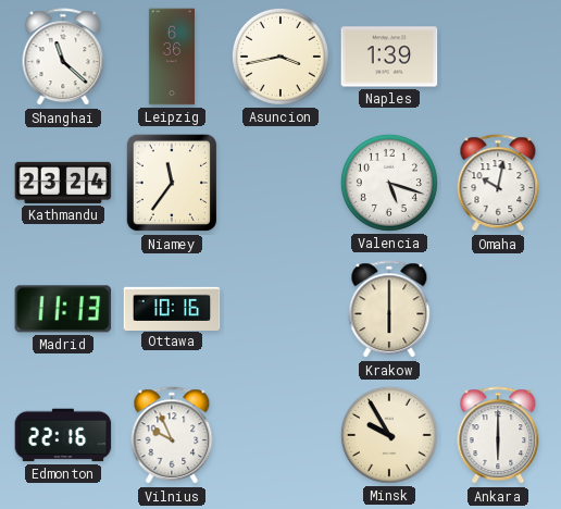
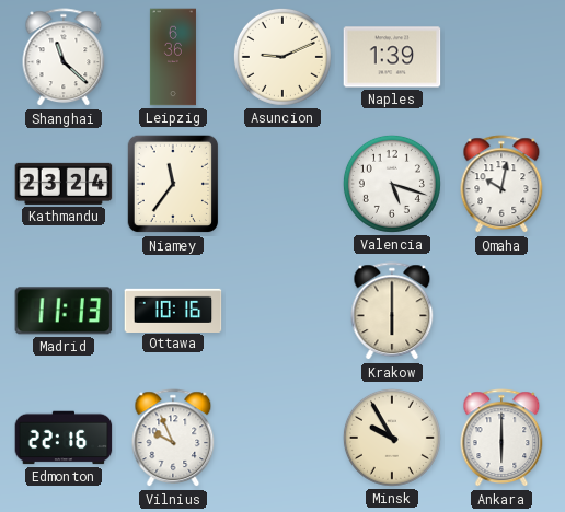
Asuncion: 3:43 -> 9:11 (282, 57)
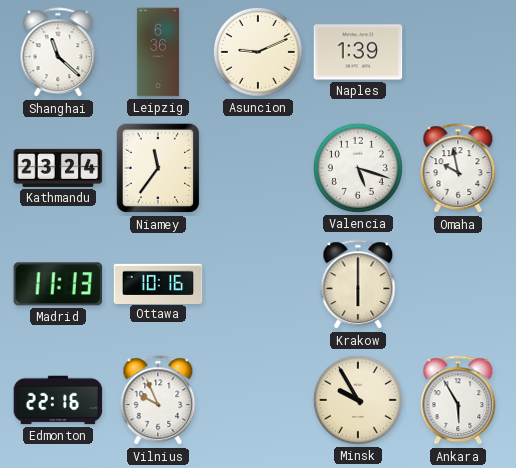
Omaha: 10:02 -> 9:58 (458, 169)
Ankara: 6:00 -> 5:55 (458, 401)
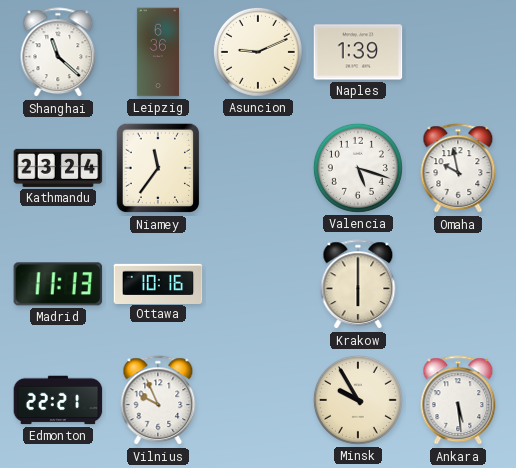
Edmonton: 22:16 -> 22:21 (58, 400)
Ankara: 5:55 -> 5:29 (458, 401)
